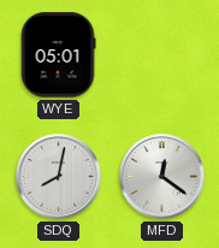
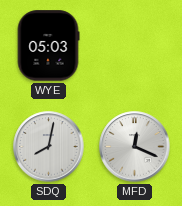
WYE: 05:01 -> 05:03 (48, 46)
MFD: 12:21 -> 12:19 (135, 147)
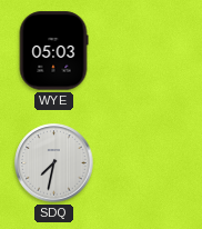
SDQ: 8:02 -> 7:32 (54, 163)
MFD: 12:19 -> none (135, 147)
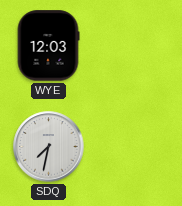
WYE: 05:03 -> 12:03 (48, 46)
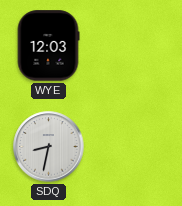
SDQ: 7:32 -> 8:32 (49, 147)
